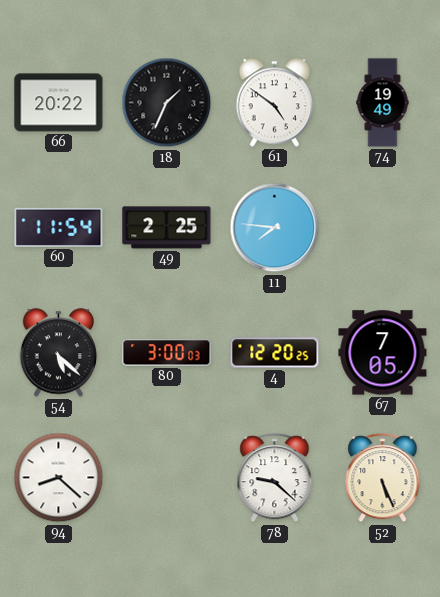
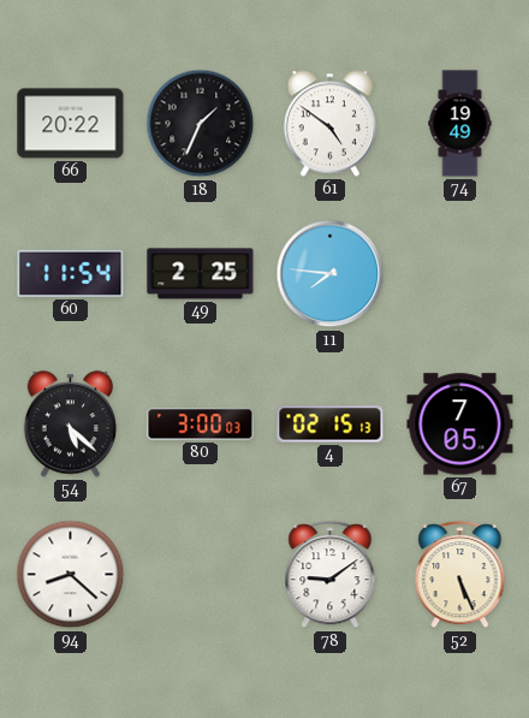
4: 12:20 -> 02:15 (331, 425)
78: 9:22 -> 9:09 (331, 575)
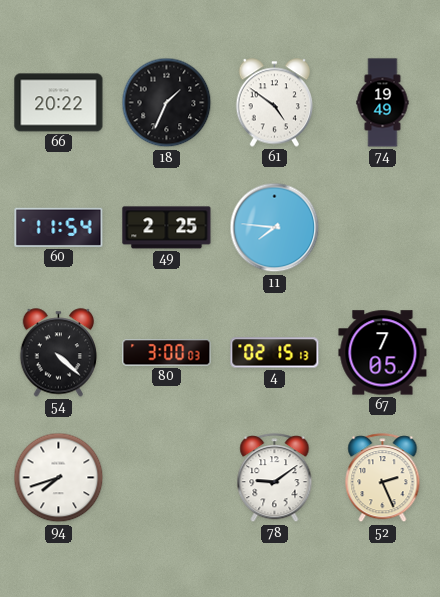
54: 5:22 -> 4:22 (59, 353)
94: 8:22 -> 7:42 (59, 478)
52: 5:26 -> 2:26 (383, 478)
